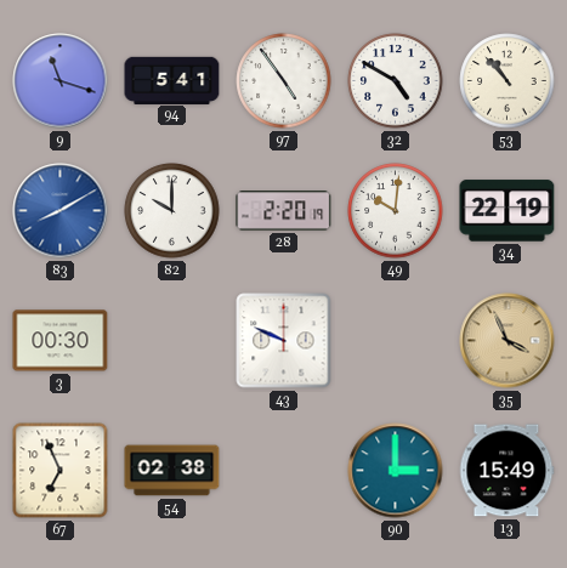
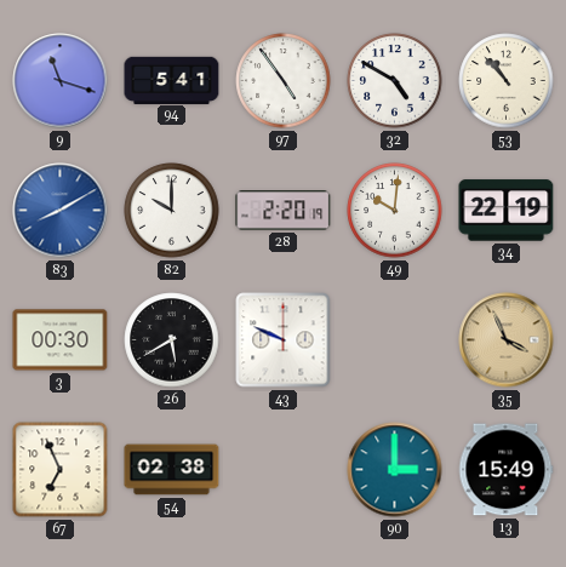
26: none -> 5:40 (172, 340)
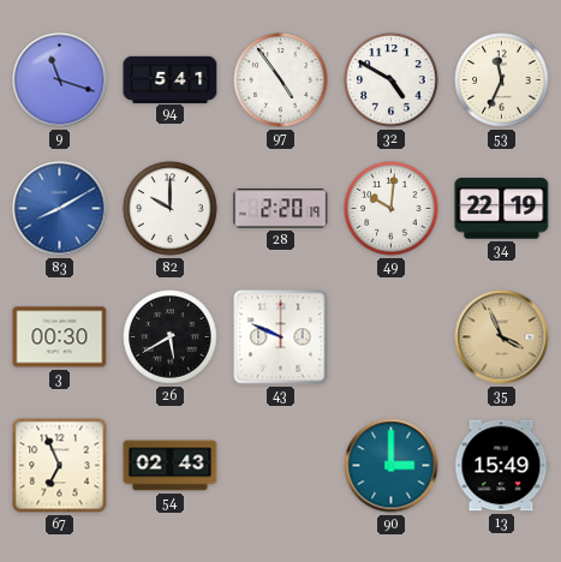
53: 10:53 -> 11:34 (502, 80)
54: 02:38 -> 02:43 (171, 466)
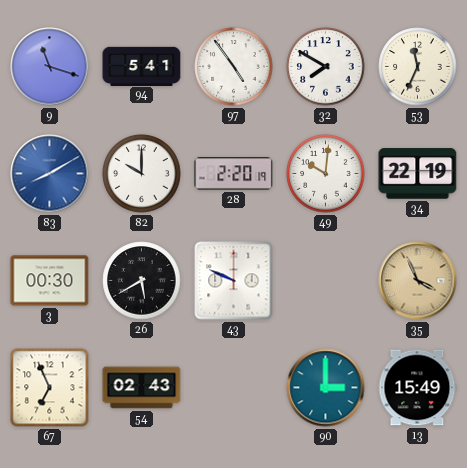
32: 4:50 -> 7:50 (326, 67)
